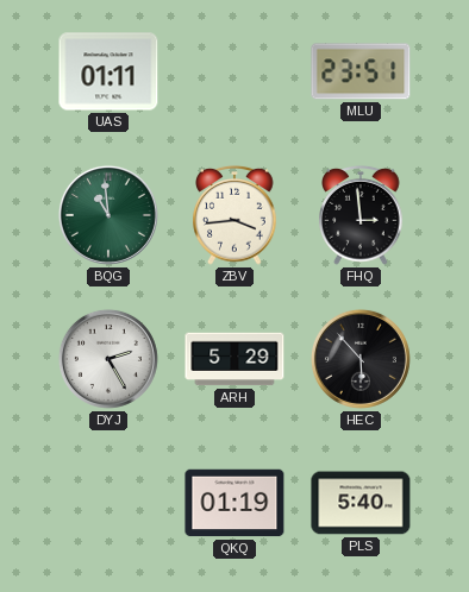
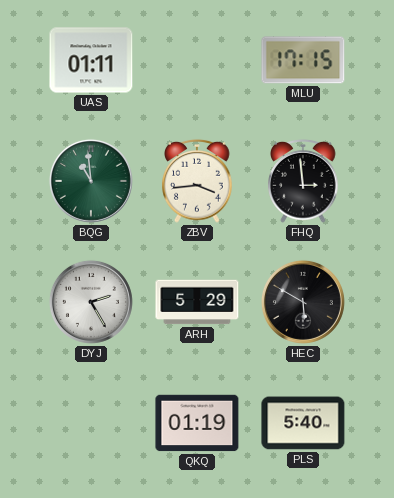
MLU: 23:51 -> 17:15 (303, 60)
HEC: 5:53 -> 5:50 (303, 302)
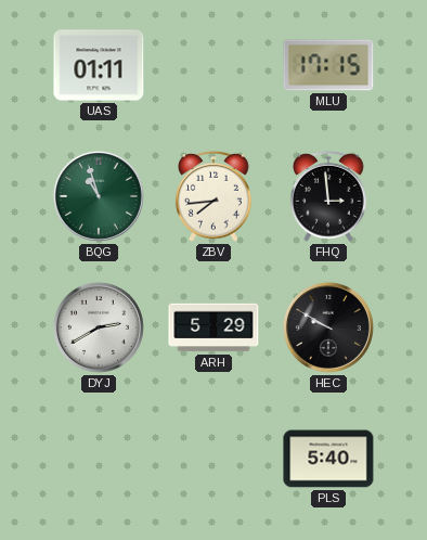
BQG: 10:59 -> 10:57 (99, 196)
ZBV: 3:44 -> 7:44 (214, 196)
DYJ: 2:25 -> 2:40 (99, 327)
HEC: 5:50 -> 9:50 (328, 327)
QKQ: 01:19 -> none (197, 423)
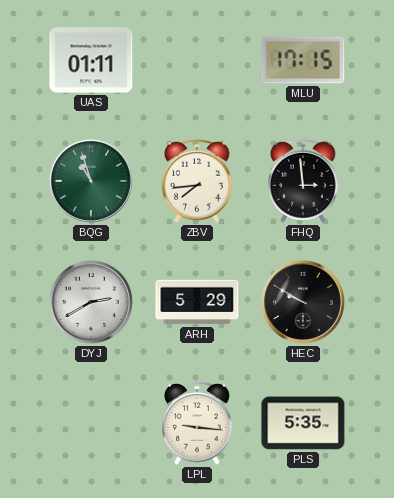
LPL: none -> 9:16 (197, 423)
PLS: 5:40 -> 5:35 (303, 423)
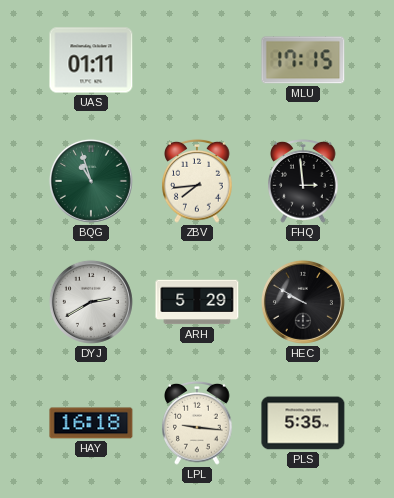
HAY: none -> 16:18 (91, 423)
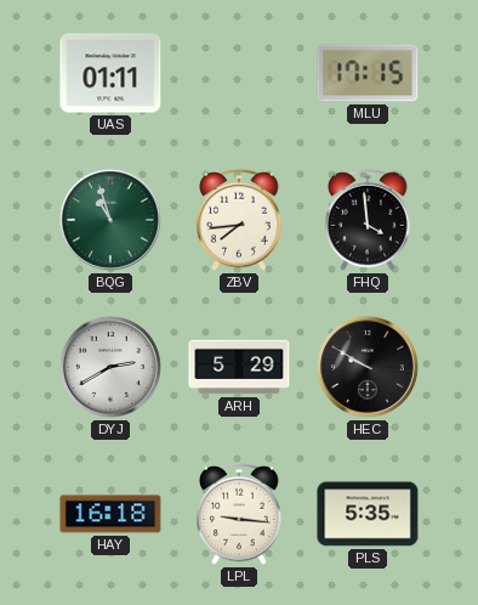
FHQ: 2:59 -> 3:59 (368, 220)
